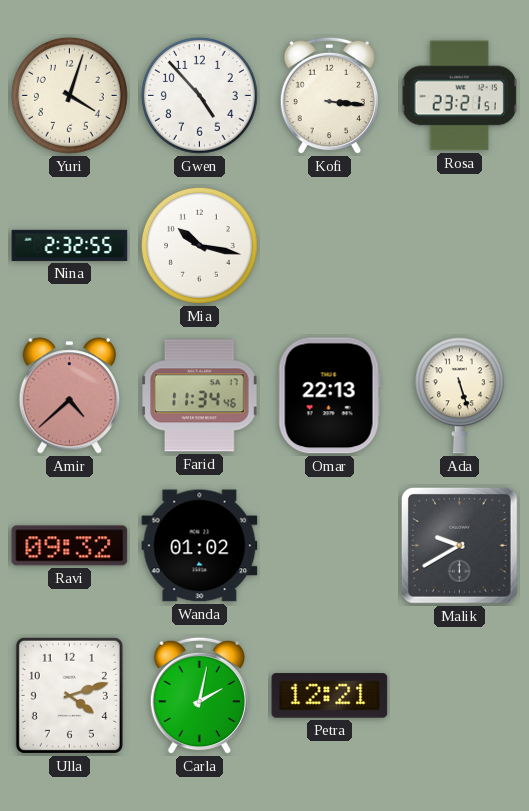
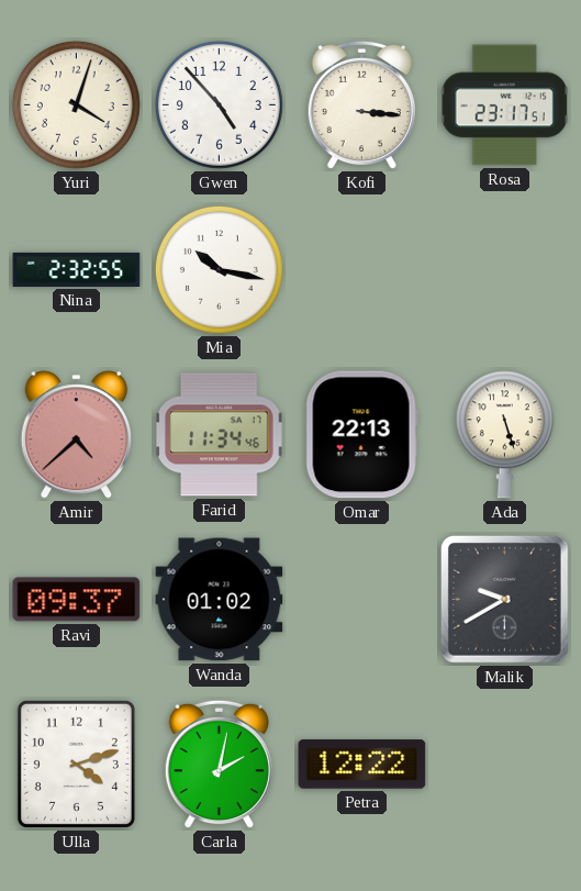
Rosa: 23:21 -> 23:17 (504, 105)
Ravi: 09:32 -> 09:37 (77, 600)
Petra: 12:21 -> 12:22 (362, 765)
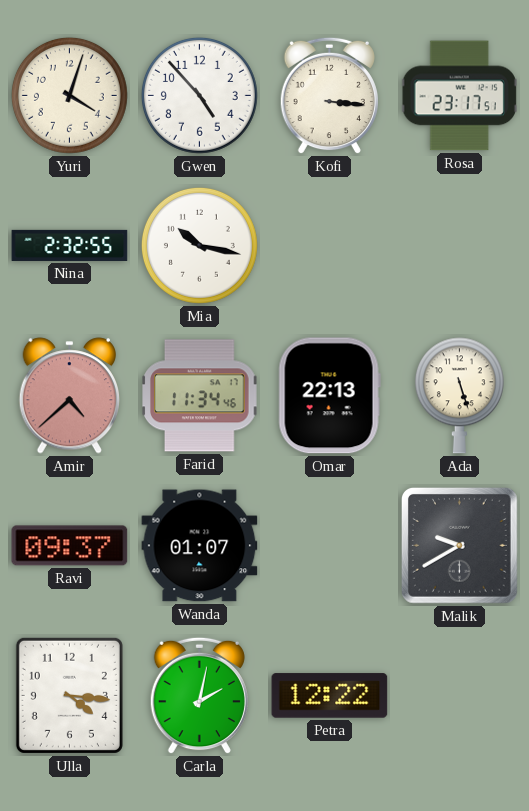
Wanda: 01:02 -> 01:07 (200, 546)
Ulla: 4:12 -> 4:16 (69, 695)
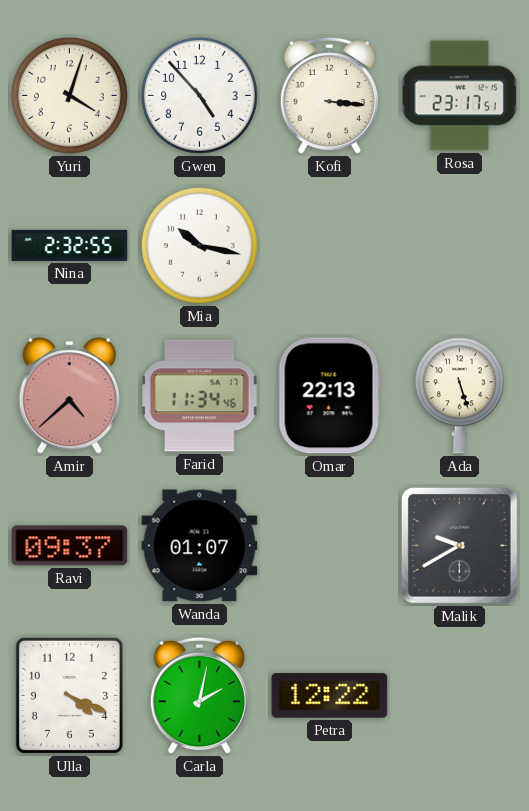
Ulla: 4:16 -> 4:19 (69, 695)
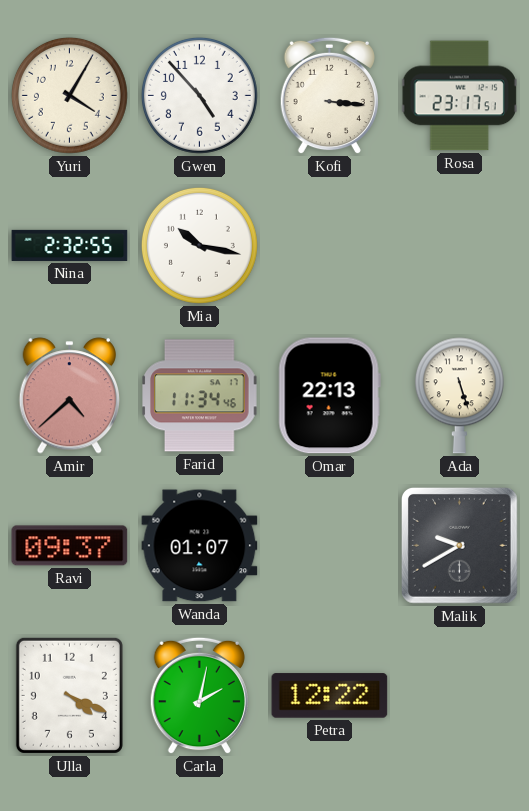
Yuri: 4:03 -> 4:05 (69, 95)
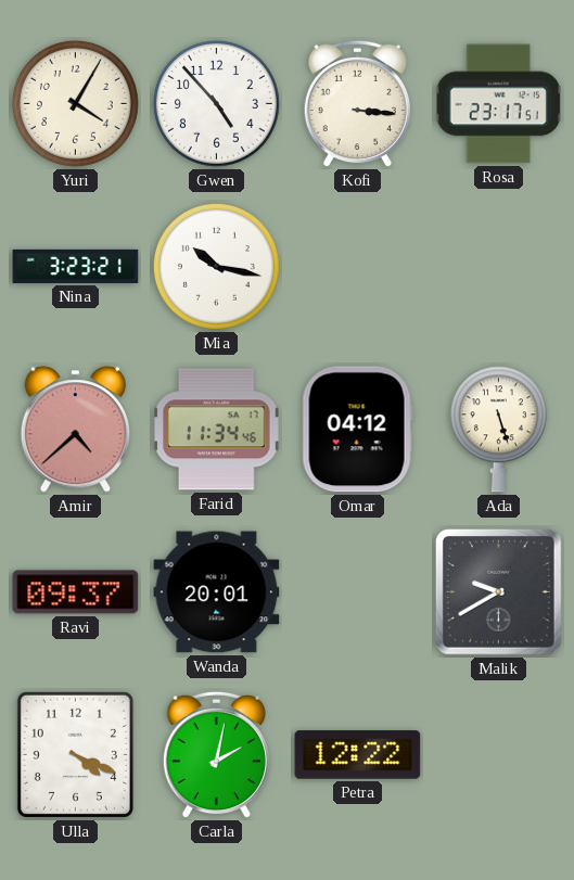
Nina: 2:32 -> 3:23 (76, 266)
Omar: 22:13 -> 04:12 (357, 430)
Wanda: 01:07 -> 20:01 (217, 592)
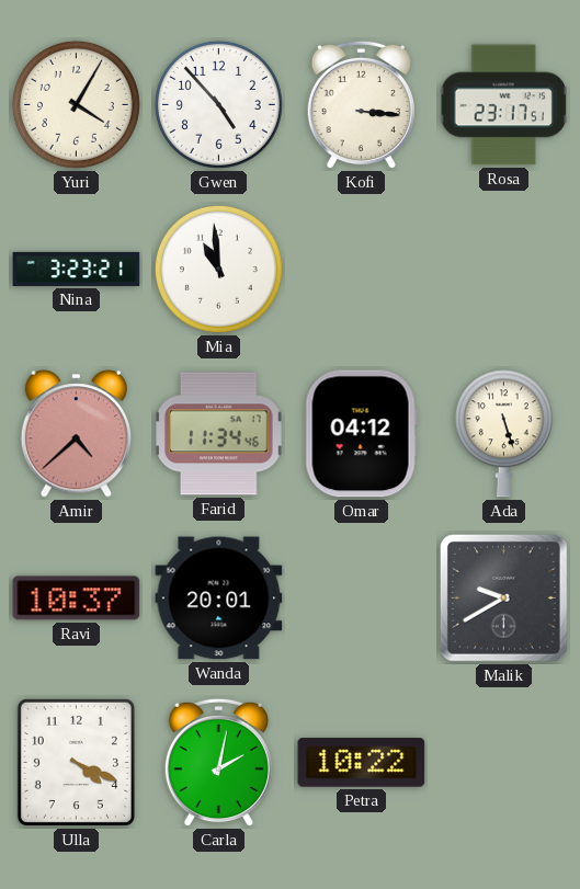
Mia: 10:17 -> 10:59 (218, 269)
Ravi: 09:37 -> 10:37 (77, 599)
Petra: 12:22 -> 10:22 (362, 763)
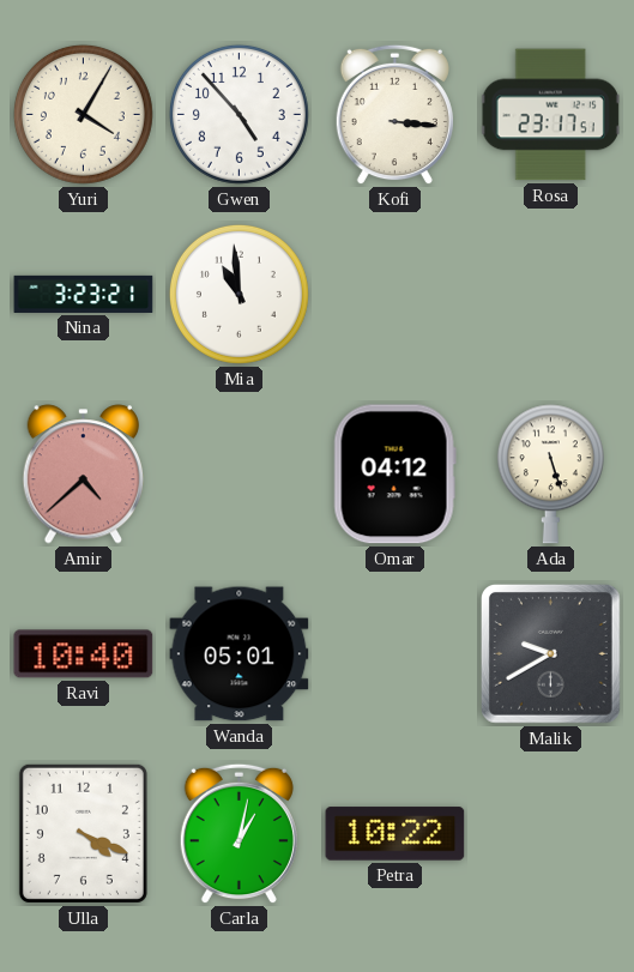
Farid: 11:34 -> none (219, 434)
Ravi: 10:37 -> 10:40 (84, 654)
Wanda: 20:01 -> 05:01 (240, 654)
Carla: 2:02 -> 1:02 (238, 834)
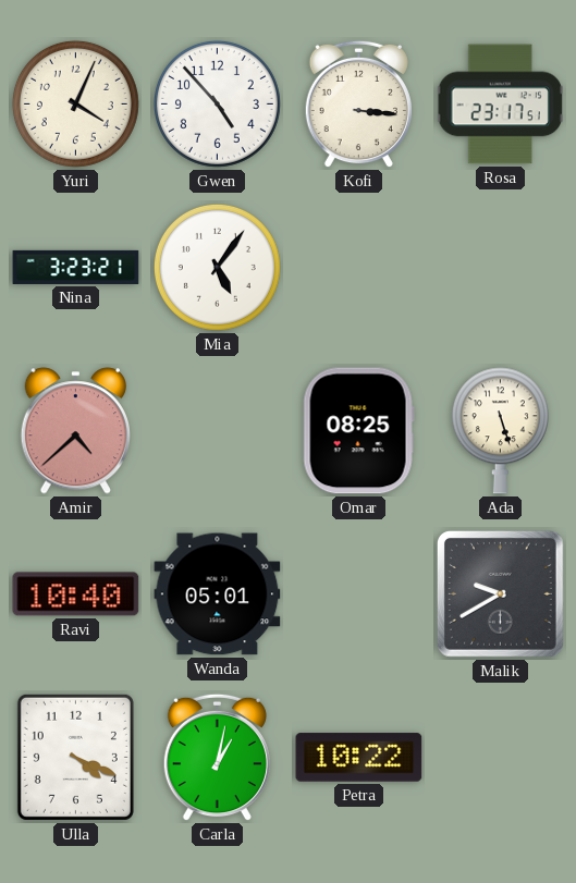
Yuri: 4:05 -> 4:04 (75, 103)
Mia: 10:59 -> 5:06 (217, 267)
Omar: 04:12 -> 08:25 (358, 431)
